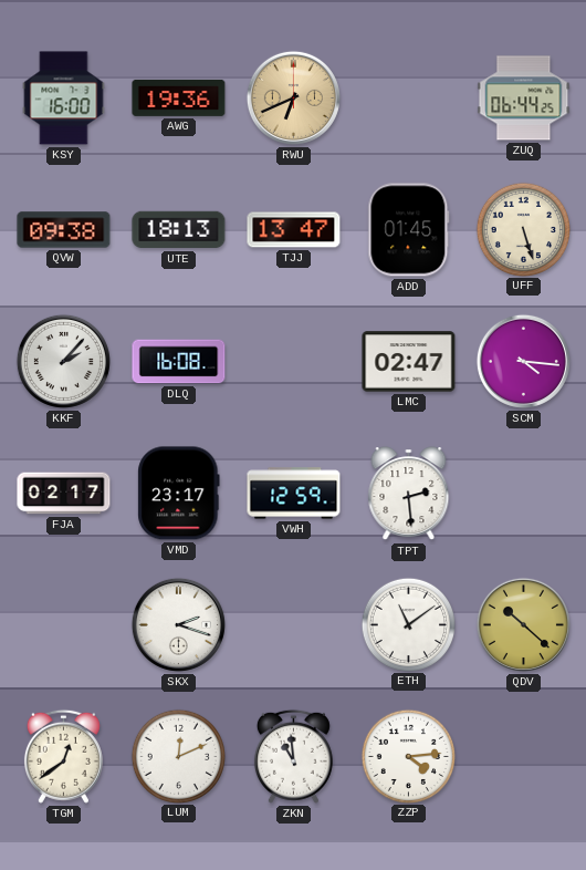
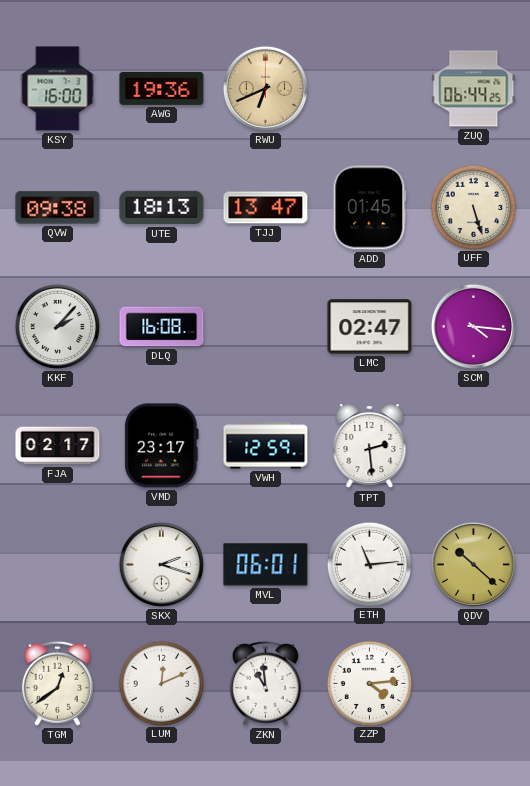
MVL: none -> 06:01 (266, 565)
ETH: 11:09 -> 11:14 (369, 564)
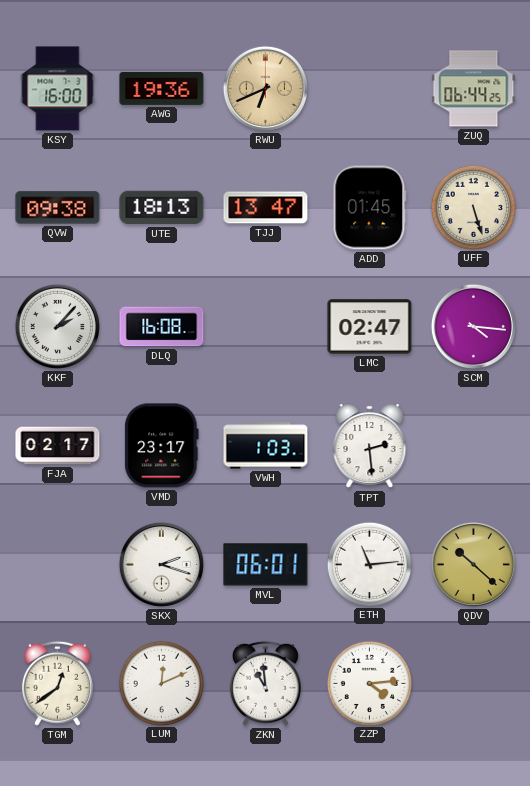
VWH: 12:59 -> 1:03 (266, 446)
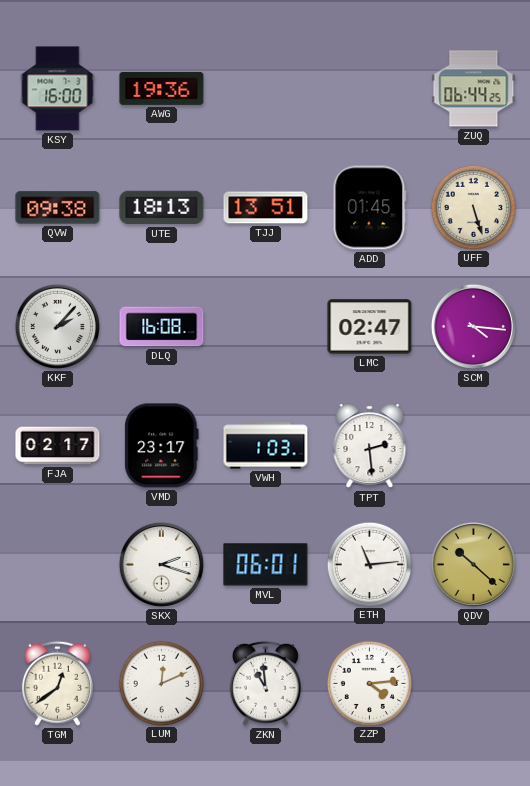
RWU: 6:41 -> none (265, 88)
TJJ: 13:47 -> 13:51 (266, 208)
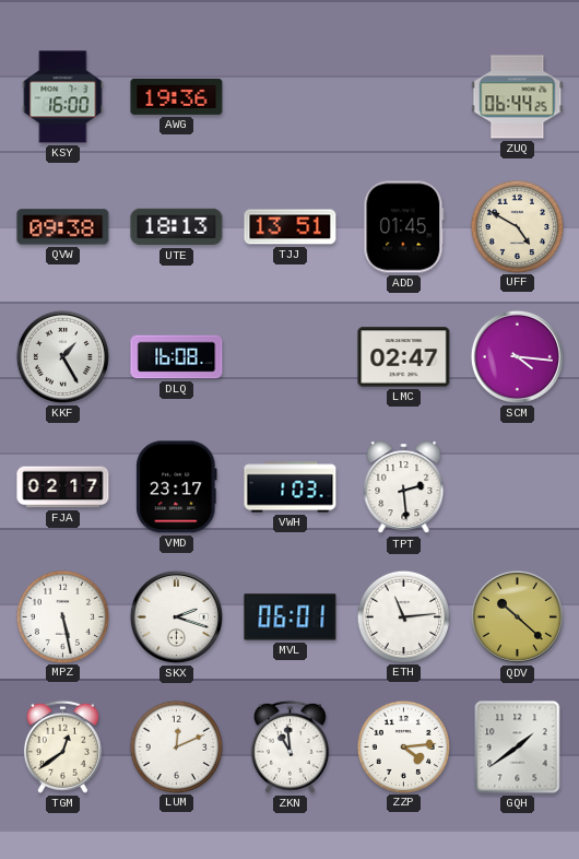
UFF: 5:27 -> 4:50 (517, 226)
KKF: 2:07 -> 1:25 (62, 356)
MPZ: none -> 5:28 (62, 616)
GQH: none -> 1:39 (518, 748)
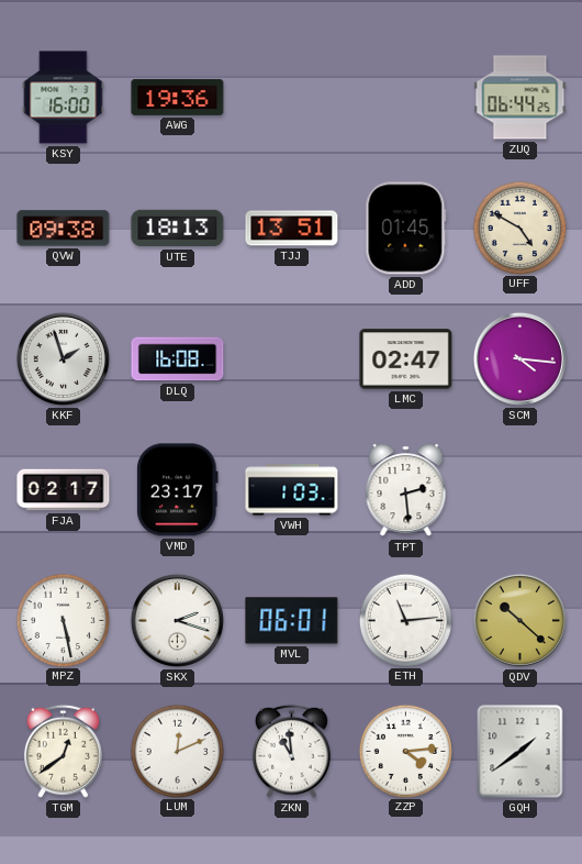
KKF: 1:25 -> 1:57 (63, 358)
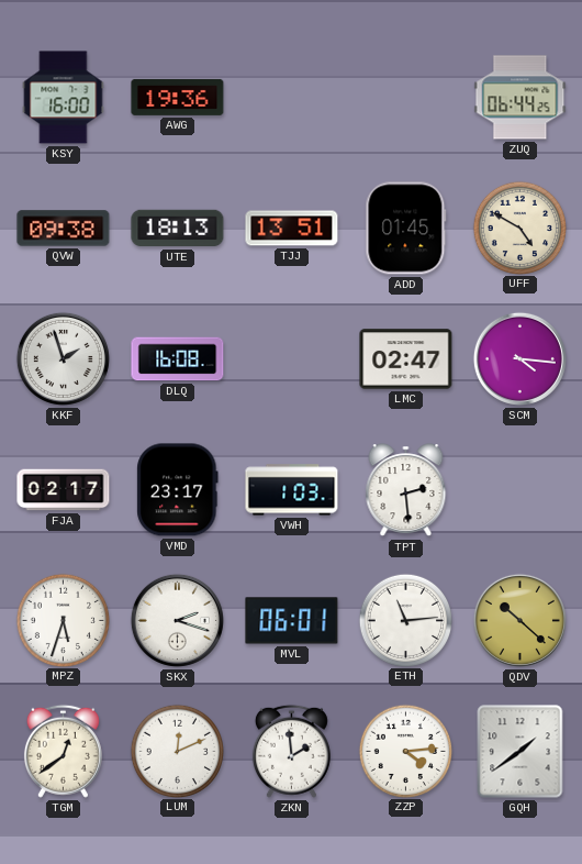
MPZ: 5:28 -> 5:33 (63, 620)
ZKN: 10:59 -> 1:59 (291, 751)
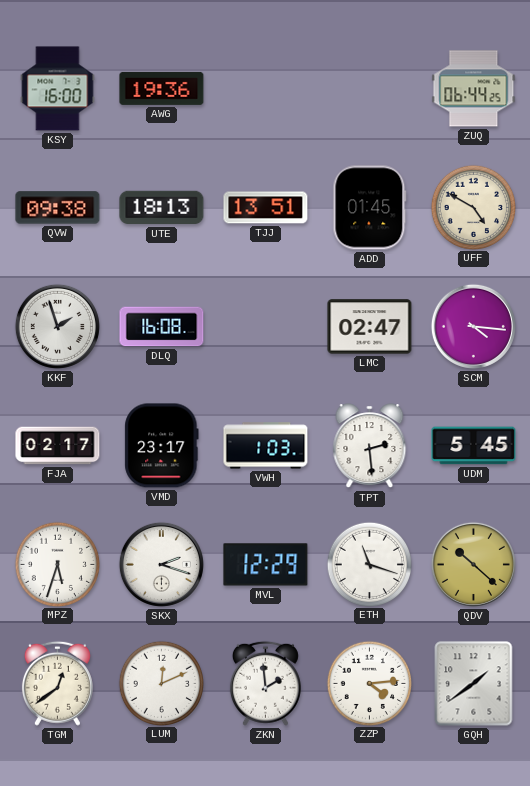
UDM: none -> 5:45 (474, 446)
MVL: 06:01 -> 12:29 (266, 565)
ETH: 11:14 -> 11:18 (369, 564)
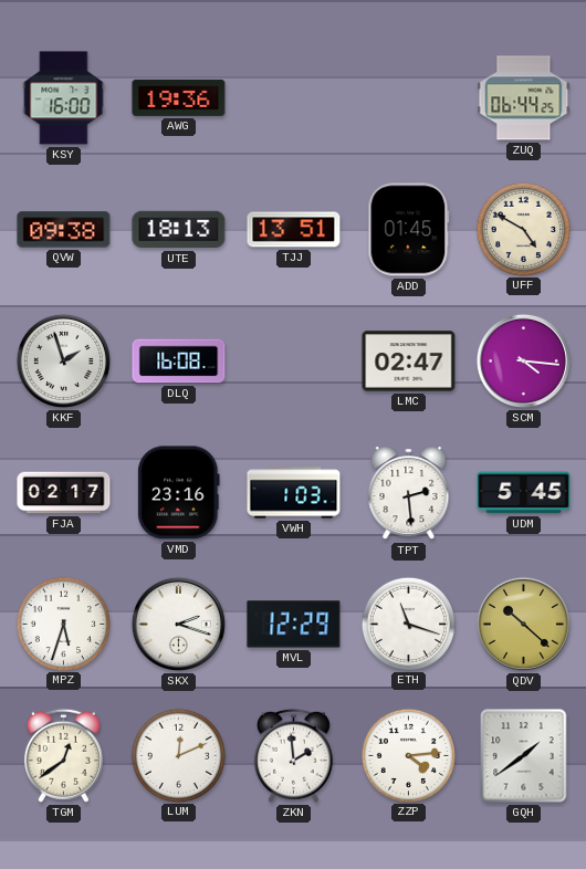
VMD: 23:17 -> 23:16 (179, 493)
